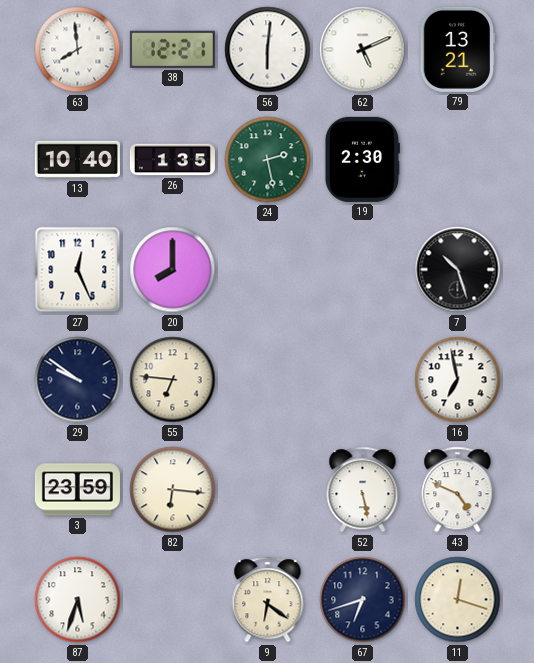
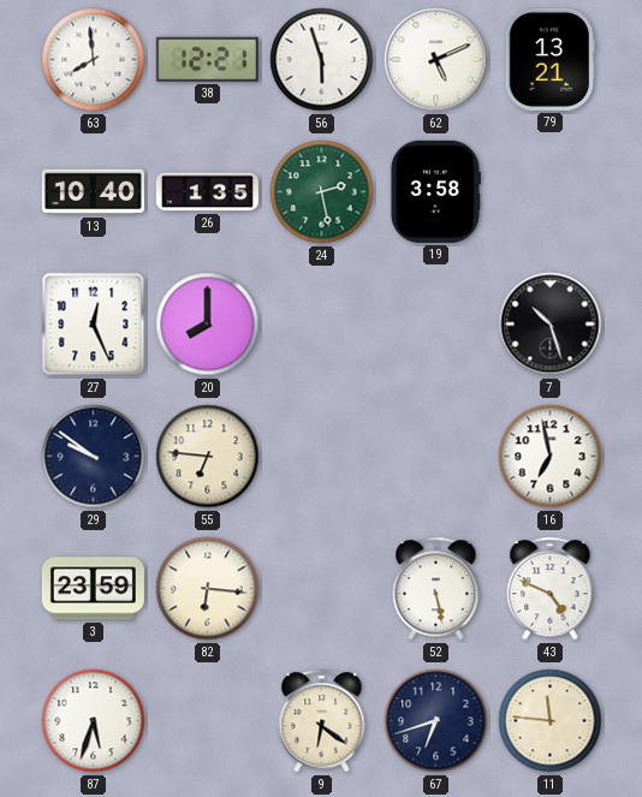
56: 6:01 -> 5:57 (322, 60)
19: 2:30 -> 3:58 (435, 191)
11: 12:18 -> 11:46 (551, 721)
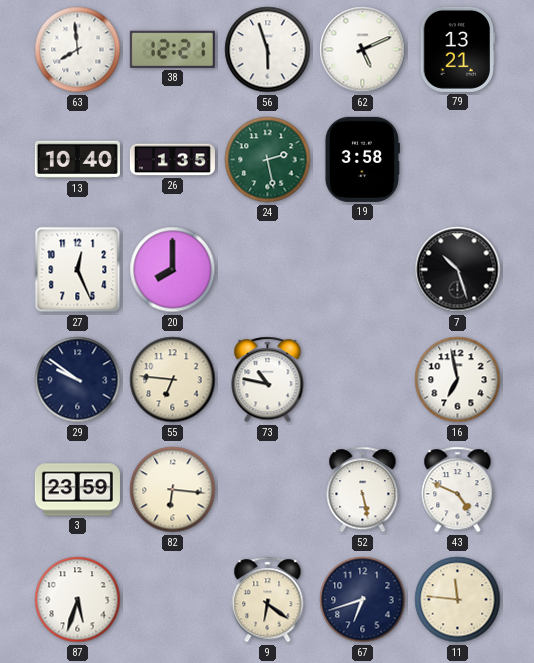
73: none -> 10:47 (268, 380)
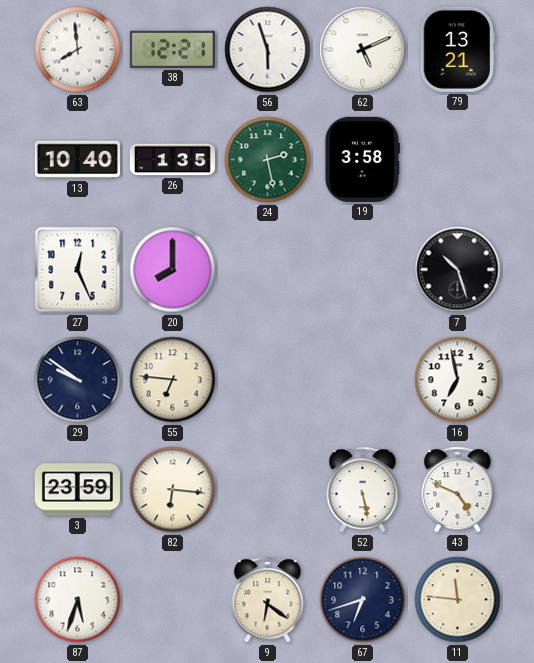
73: 10:47 -> none (268, 380)
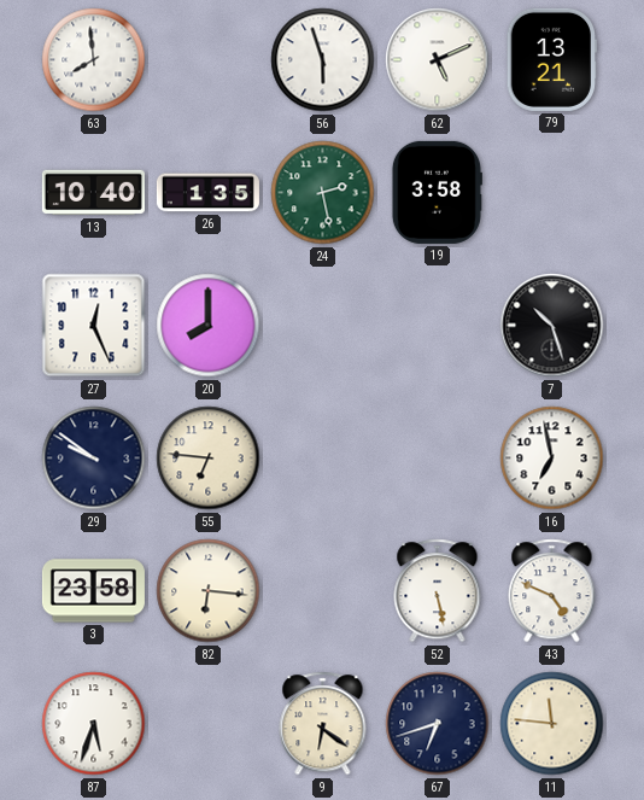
38: 12:21 -> none (172, 49)
3: 23:59 -> 23:58 (93, 591)
